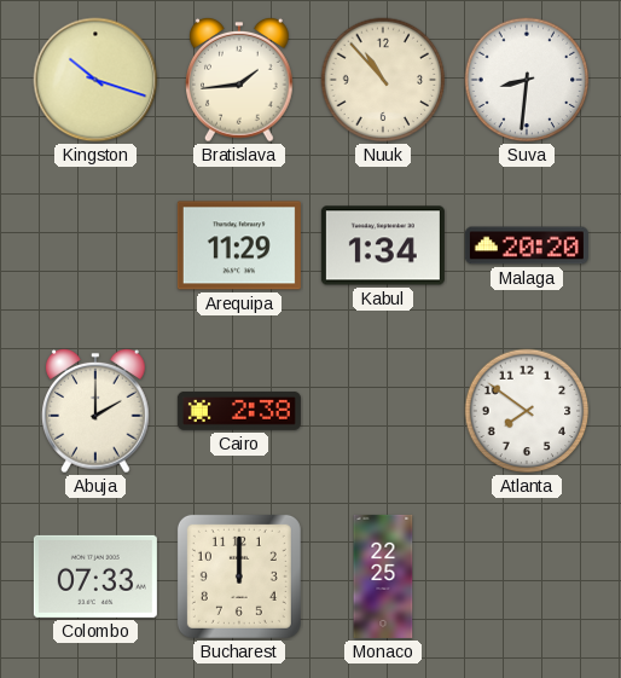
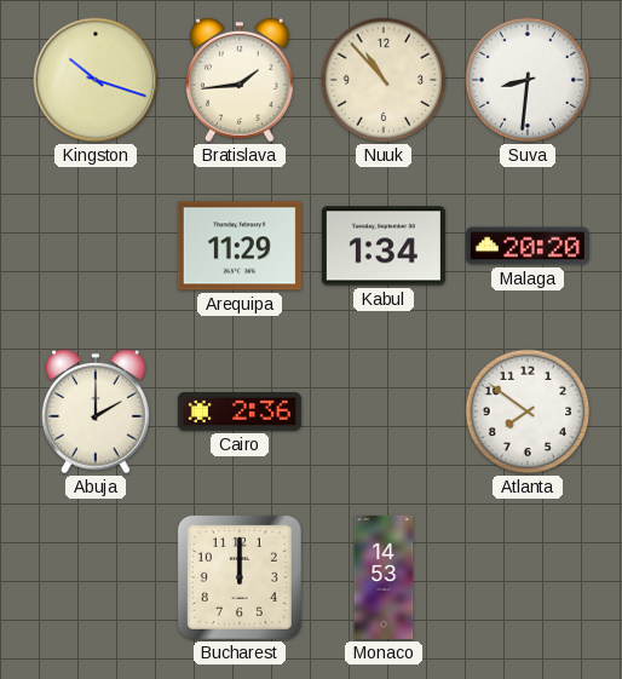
Cairo: 2:38 -> 2:36 (240, 412)
Colombo: 07:33 -> none (95, 576)
Monaco: 22:25 -> 14:53 (384, 577)
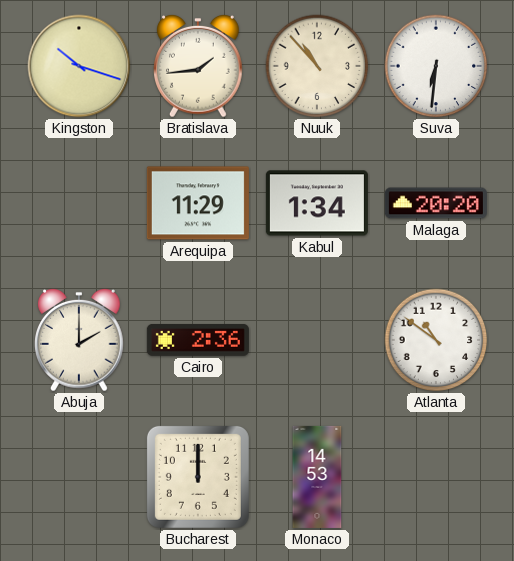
Suva: 8:31 -> 6:31 (436, 66)
Atlanta: 7:51 -> 10:51 (436, 340)
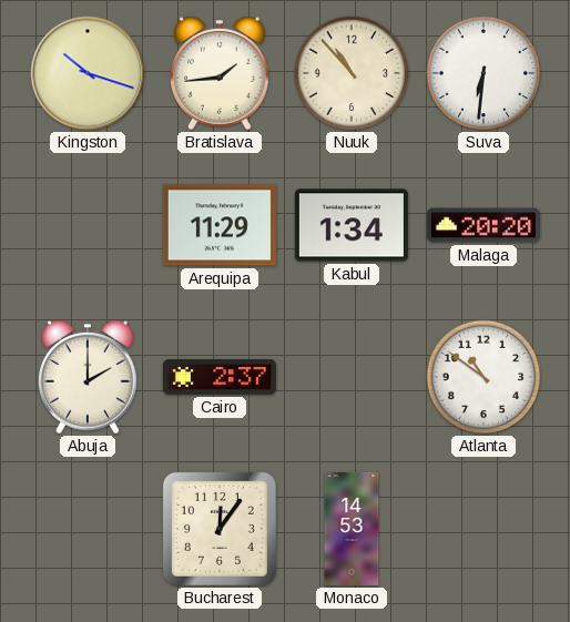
Cairo: 2:36 -> 2:37 (220, 377)
Bucharest: 12:00 -> 12:06 (220, 529)
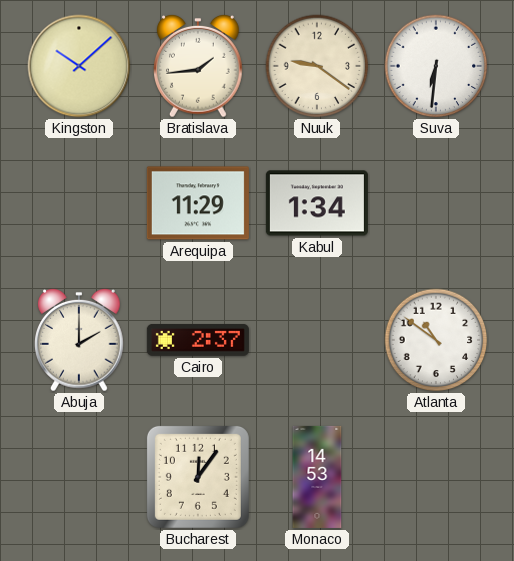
Kingston: 10:18 -> 10:08 (79, 66)
Nuuk: 10:53 -> 9:21 (317, 66)
Malaga: 20:20 -> none (484, 225)
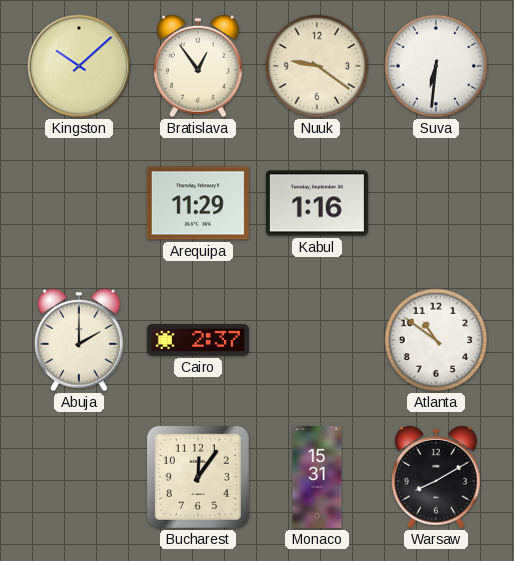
Bratislava: 1:44 -> 12:54 (199, 66)
Kabul: 1:34 -> 1:16 (317, 203)
Monaco: 14:53 -> 15:31 (317, 477)
Warsaw: none -> 8:10 (437, 477)
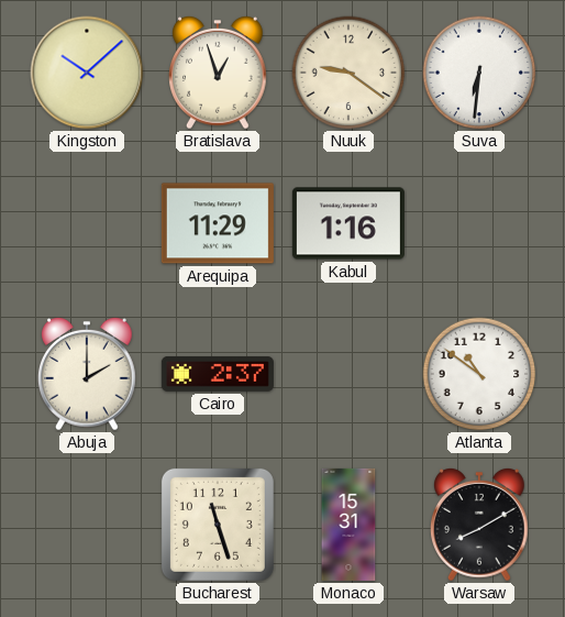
Bratislava: 12:54 -> 12:57 (219, 73)
Bucharest: 12:06 -> 11:27 (218, 525)
